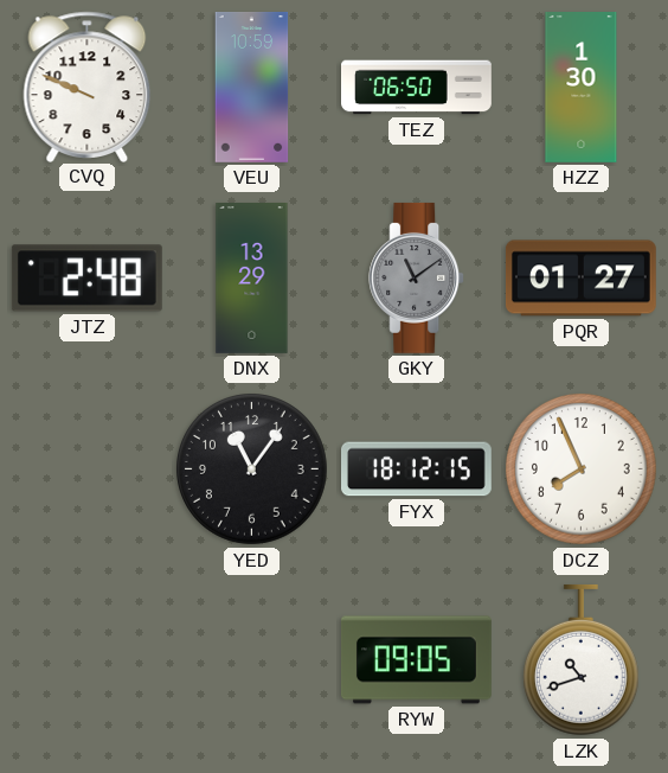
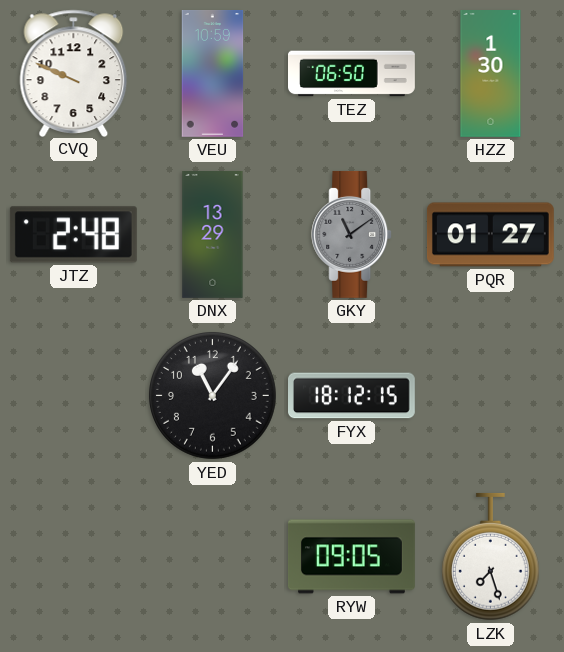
DCZ: 7:56 -> none (582, 469)
LZK: 10:42 -> 7:27 (490, 557)
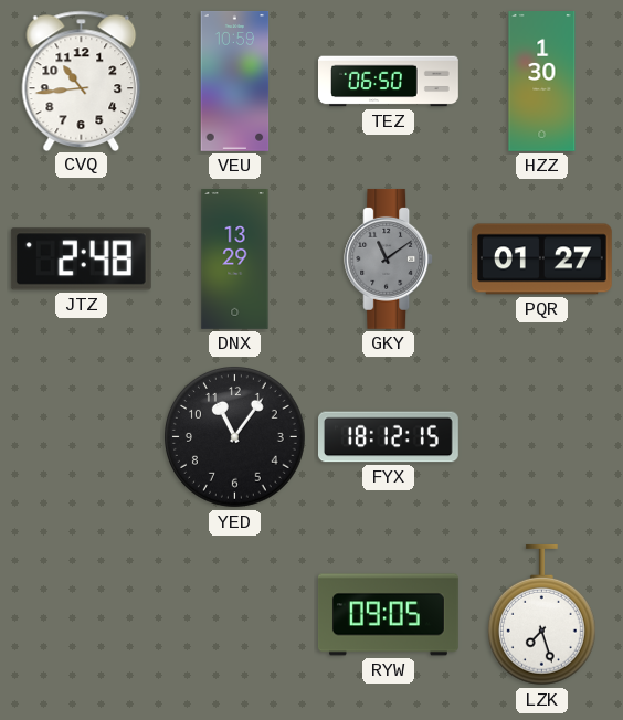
CVQ: 9:49 -> 10:44 (82, 81)
